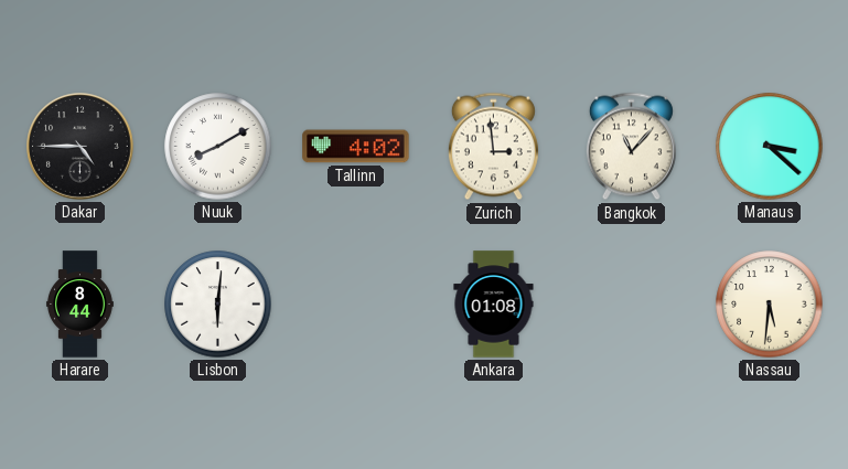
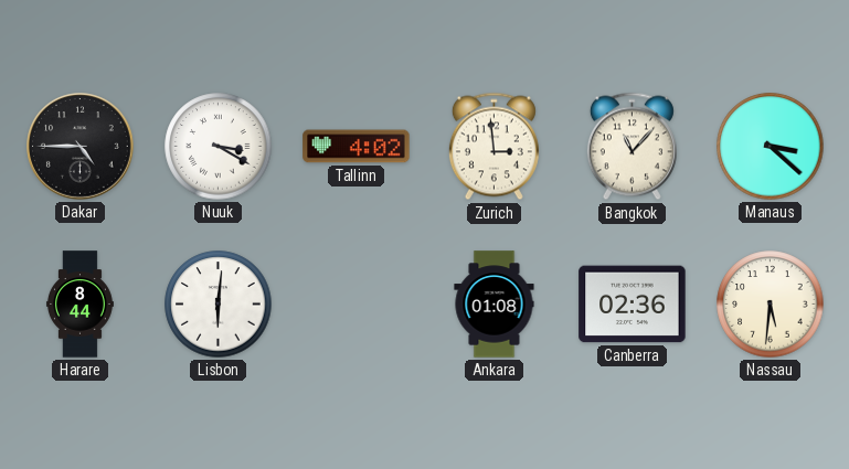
Nuuk: 8:10 -> 3:20 (219, 147)
Canberra: none -> 02:36 (633, 305)
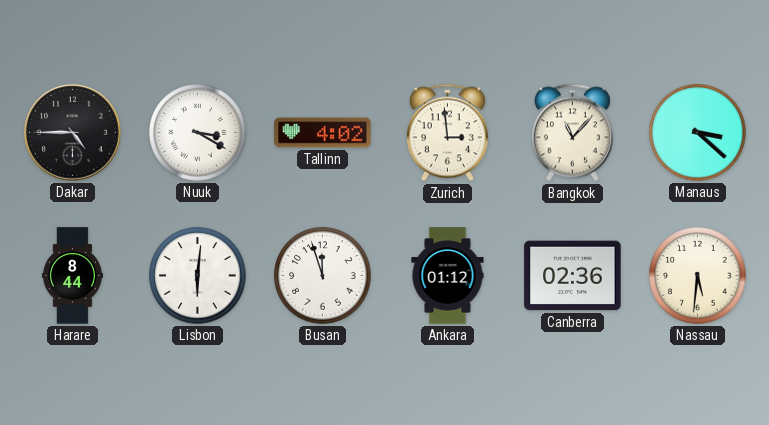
Busan: none -> 11:57 (323, 276)
Ankara: 01:08 -> 01:12 (448, 276)
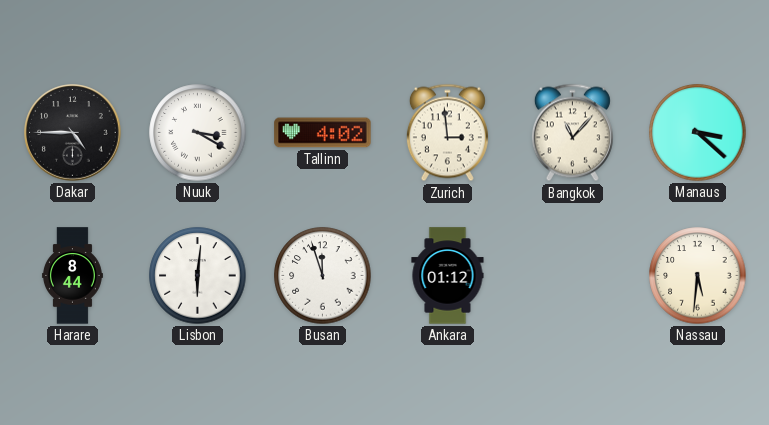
Canberra: 02:36 -> none (573, 276)
